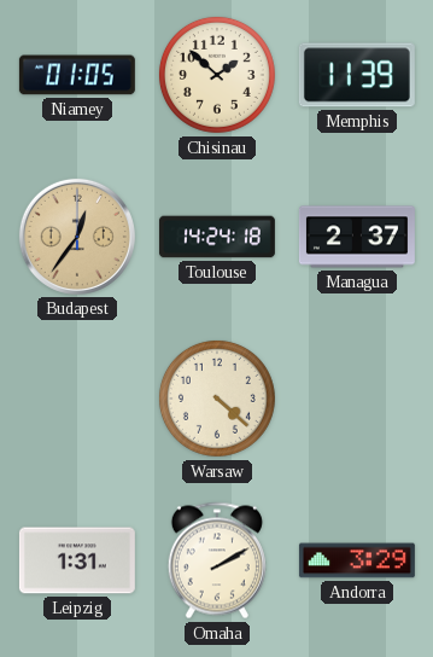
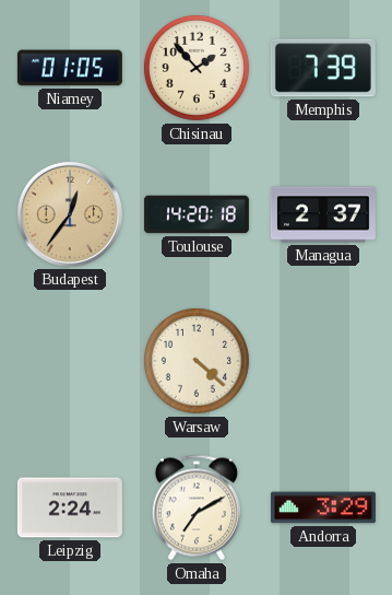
Chisinau: 1:52 -> 1:53 (197, 68)
Memphis: 11:39 -> 7:39 (323, 68)
Toulouse: 14:24 -> 14:20 (197, 214)
Leipzig: 1:31 -> 2:24 (70, 507)
Omaha: 2:10 -> 7:10 (197, 507)
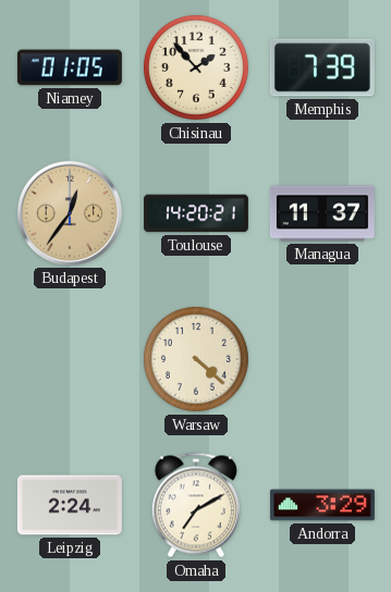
Toulouse: 14:20:18 -> 14:20:21 (196, 213)
Managua: 2:37 -> 11:37 (322, 213)
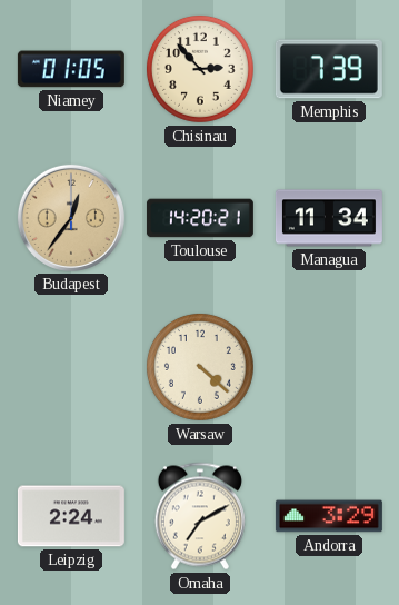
Chisinau: 1:53 -> 2:53 (200, 69)
Managua: 11:37 -> 11:34 (329, 218)
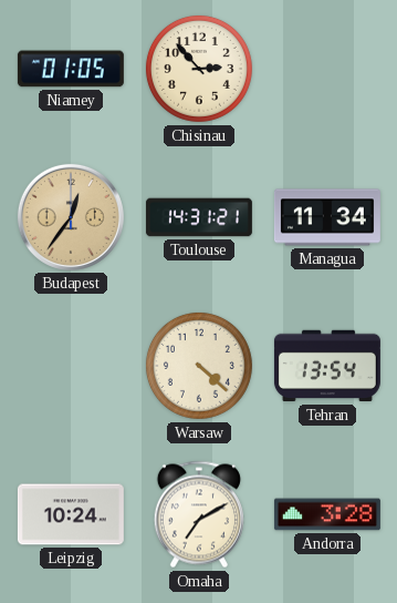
Memphis: 7:39 -> none (329, 69)
Toulouse: 14:20 -> 14:31 (199, 217)
Tehran: none -> 13:54 (327, 366)
Leipzig: 2:24 -> 10:24 (71, 514)
Andorra: 3:29 -> 3:28 (327, 514)
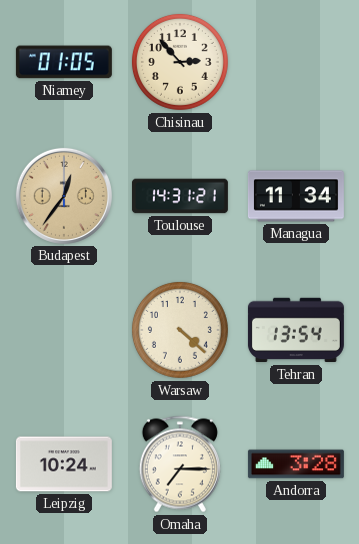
Omaha: 7:10 -> 7:15 (180, 464)
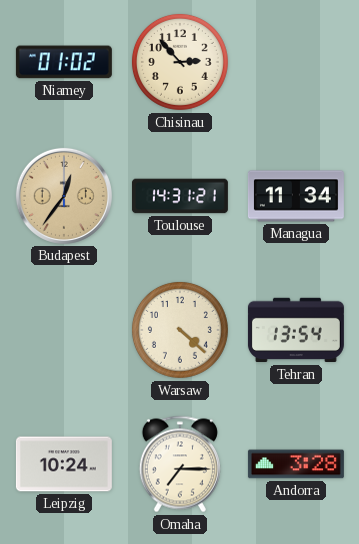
Niamey: 01:05 -> 01:02 (64, 62)
